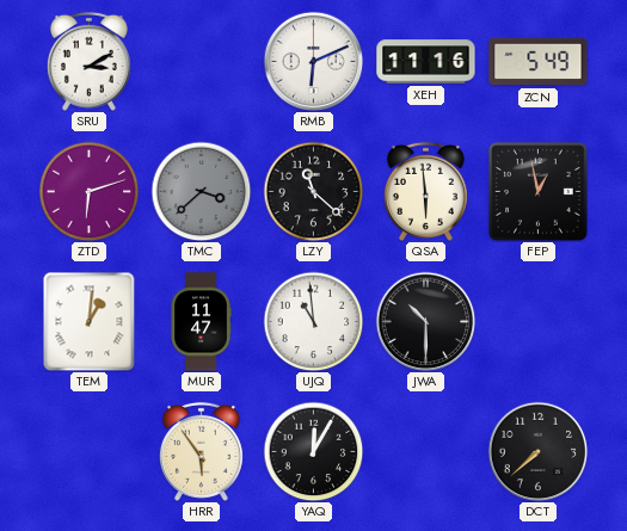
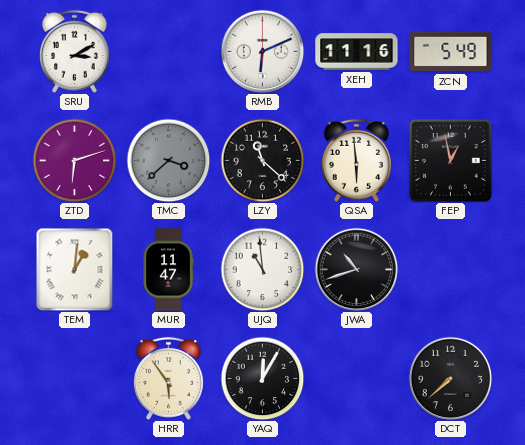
JWA: 10:30 -> 10:42 (356, 269)
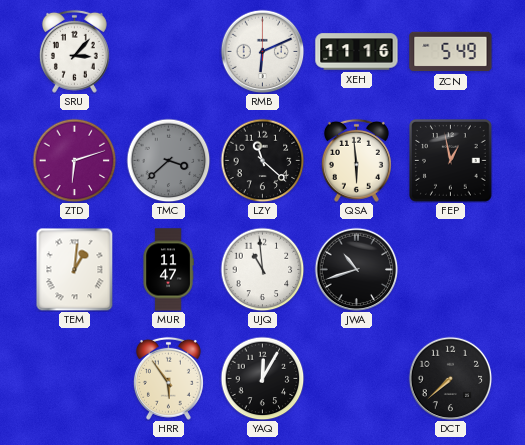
SRU: 3:10 -> 3:07 (74, 51)
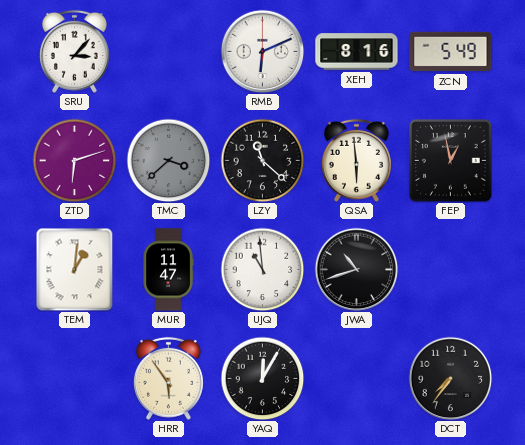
XEH: 11:16 -> 8:16 (357, 52)
DCT: 7:38 -> 7:36 (450, 378)
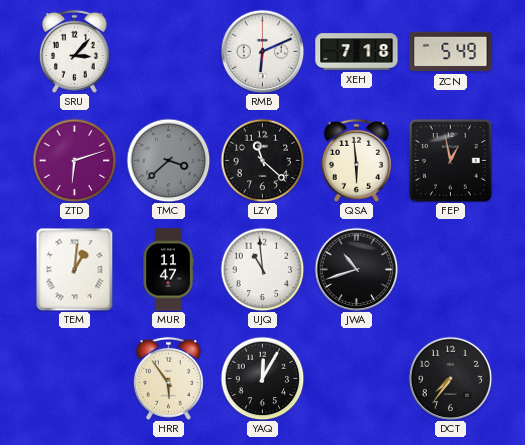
XEH: 8:16 -> 7:18 (357, 52)
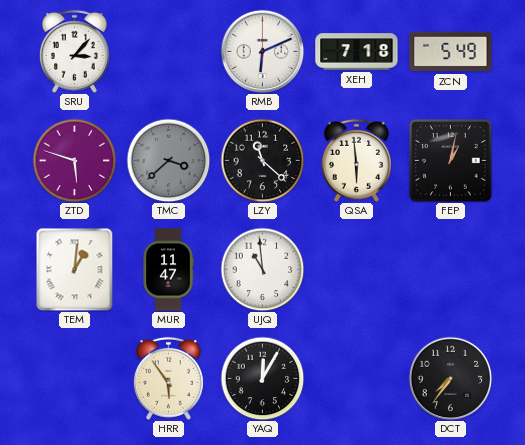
ZTD: 6:12 -> 5:48 (74, 160)
FEP: 12:58 -> 1:02 (451, 161)
JWA: 10:42 -> none (356, 269)
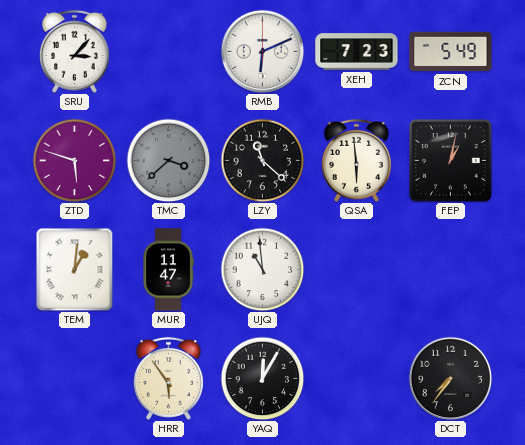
XEH: 7:18 -> 7:23 (357, 52)
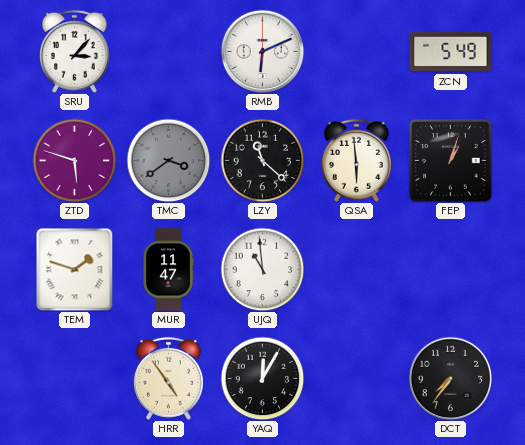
XEH: 7:23 -> none (357, 52)
TMC: 3:38 -> 3:39 (168, 160)
FEP: 1:02 -> 1:03 (451, 161)
TEM: 1:01 -> 1:48 (75, 269)
HRR: 5:54 -> 4:54 (168, 378)
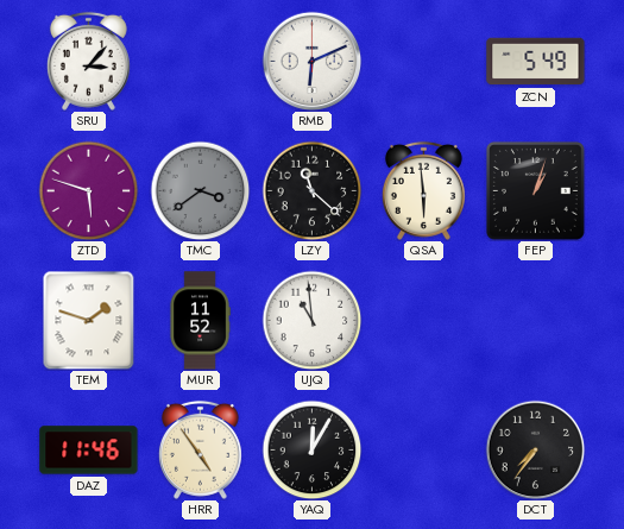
MUR: 11:47 -> 11:52 (200, 321)
DAZ: none -> 11:46 (89, 451)
